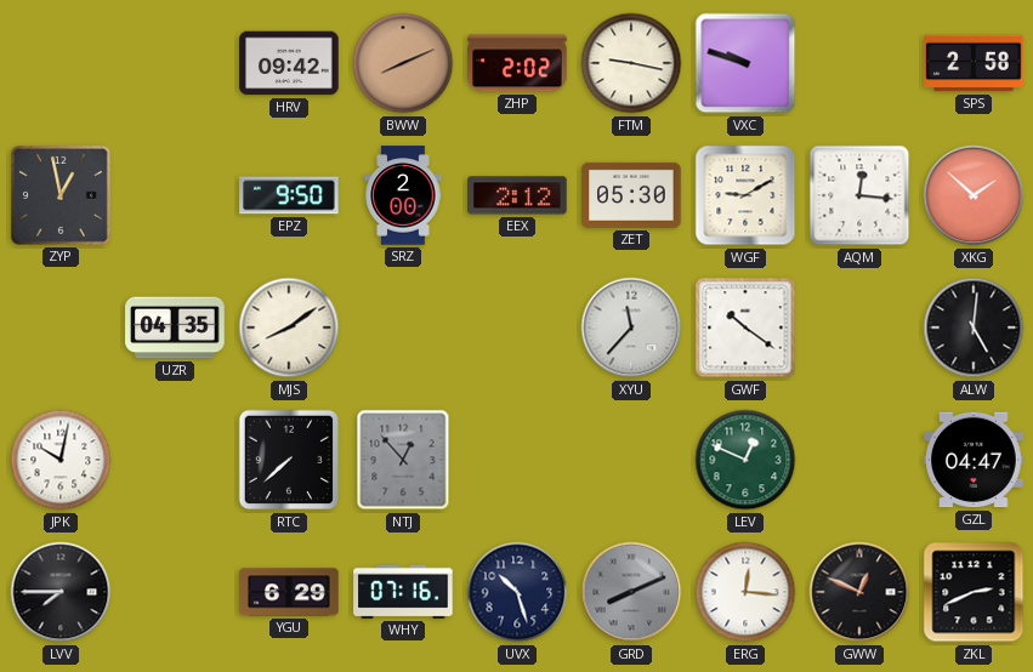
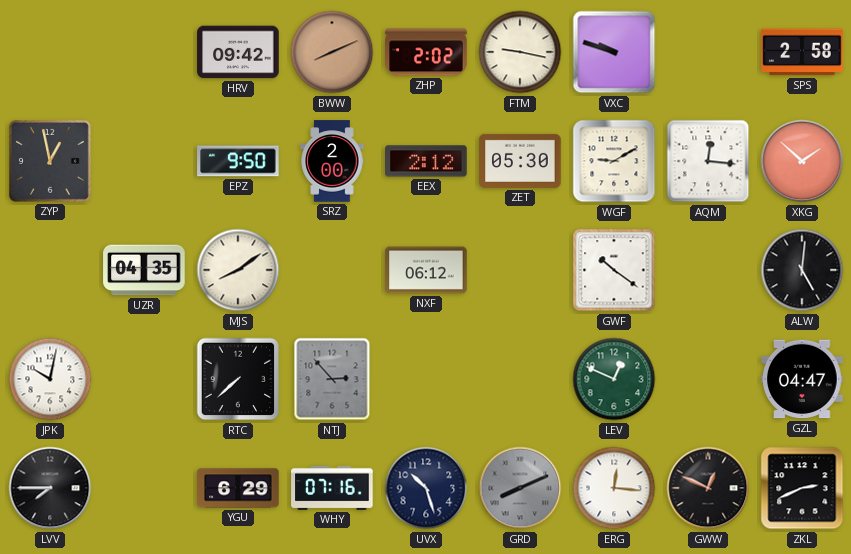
NXF: none -> 06:12 (426, 270)
XYU: 11:37 -> none (631, 328)
NTJ: 12:53 -> 2:53 (332, 379)
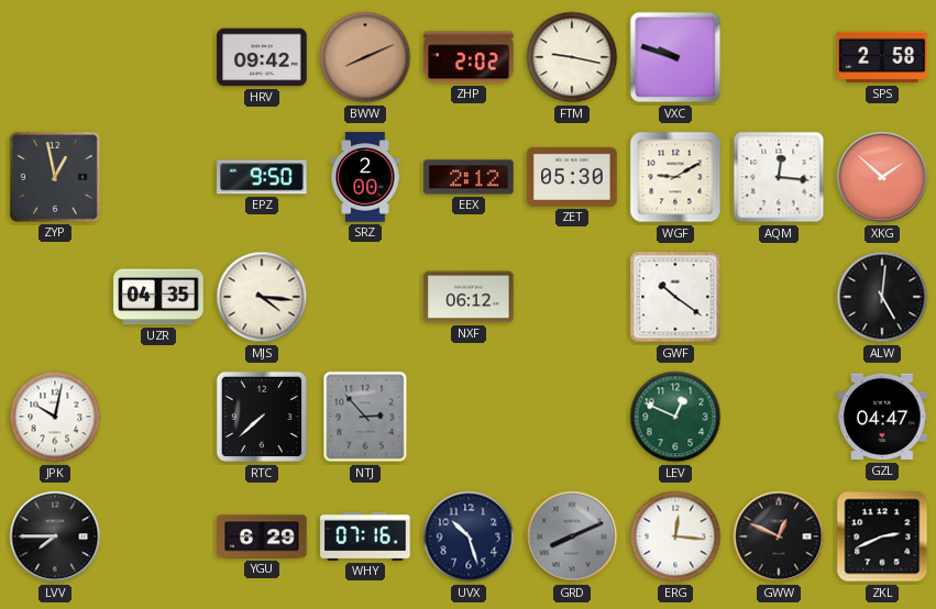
MJS: 8:09 -> 4:16 (262, 297)
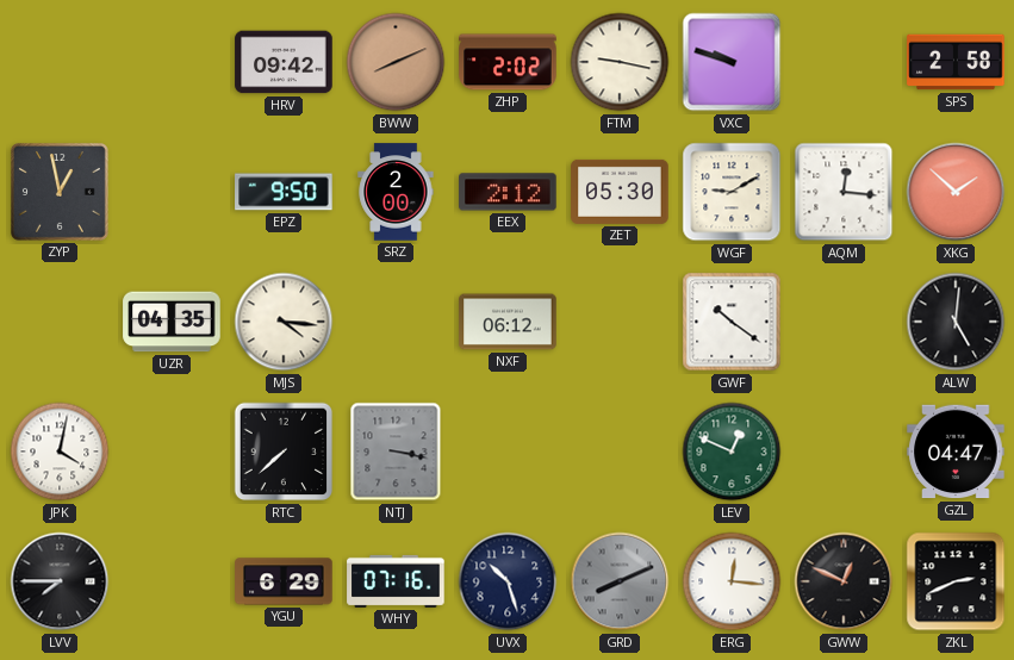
JPK: 10:02 -> 4:02 (60, 452)
NTJ: 2:53 -> 3:17 (396, 452)
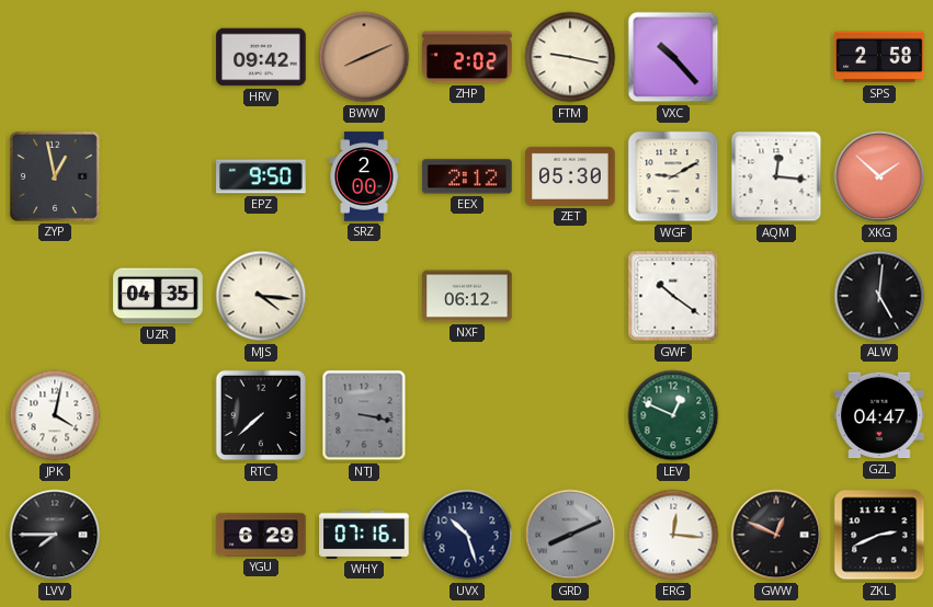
VXC: 9:48 -> 10:23 (673, 57)
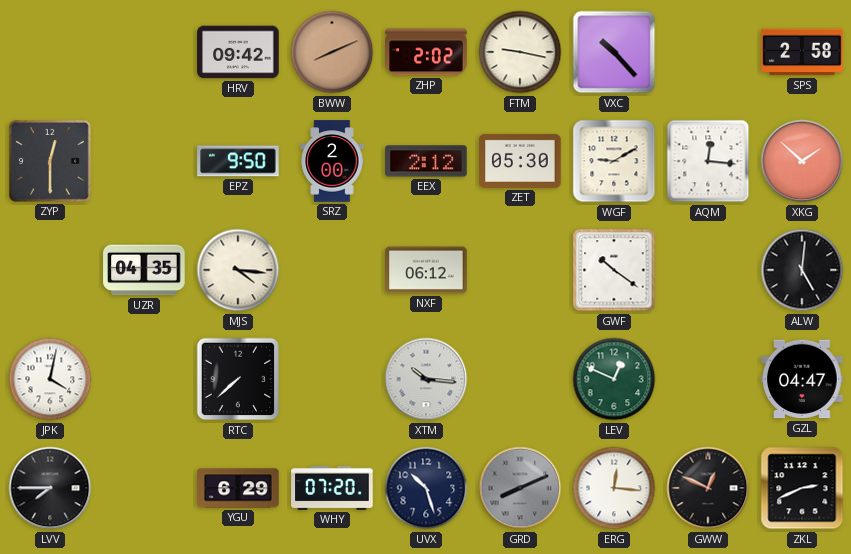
ZYP: 12:58 -> 12:30 (50, 161)
NTJ: 3:17 -> none (364, 415)
XTM: none -> 10:16 (426, 379)
WHY: 07:16 -> 07:20 (332, 488)
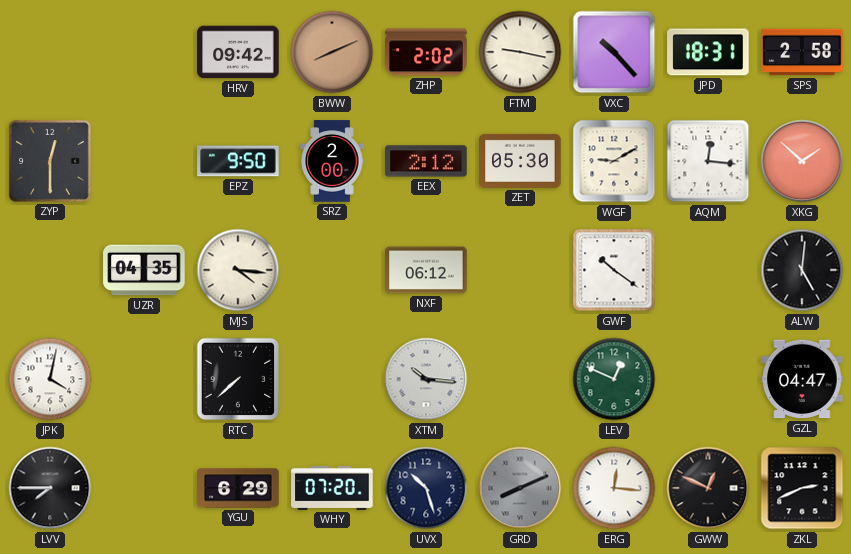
JPD: none -> 18:31 (708, 52)
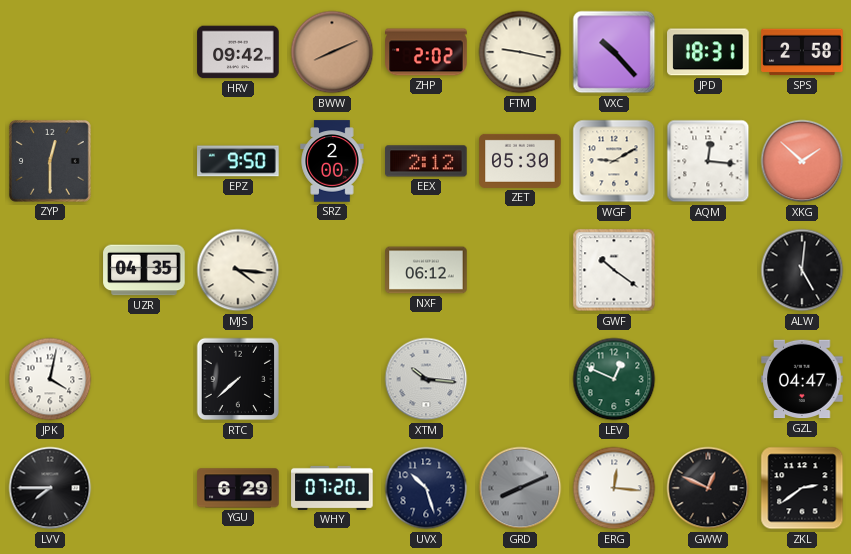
ZKL: 2:41 -> 2:39 (802, 488)
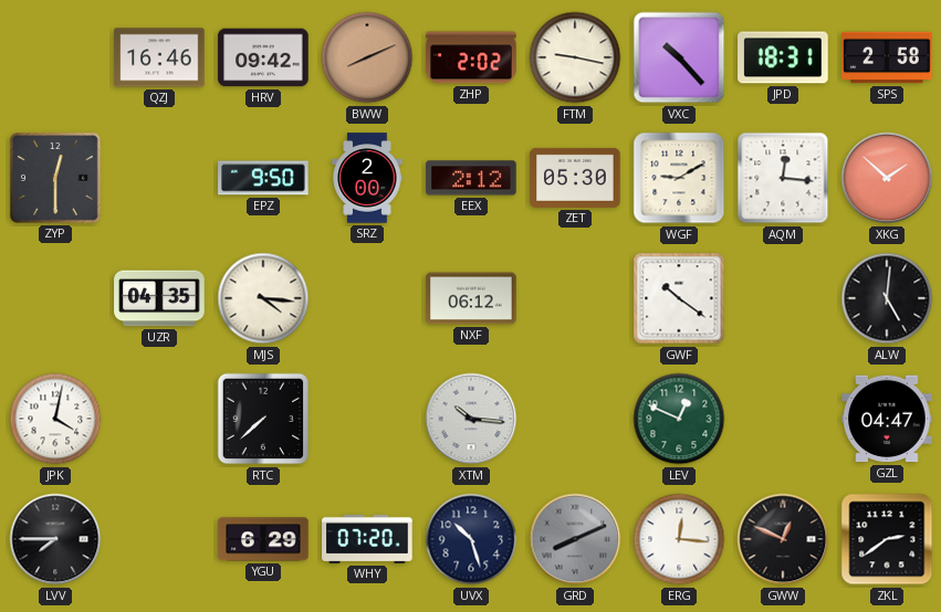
QZJ: none -> 16:46 (159, 57)
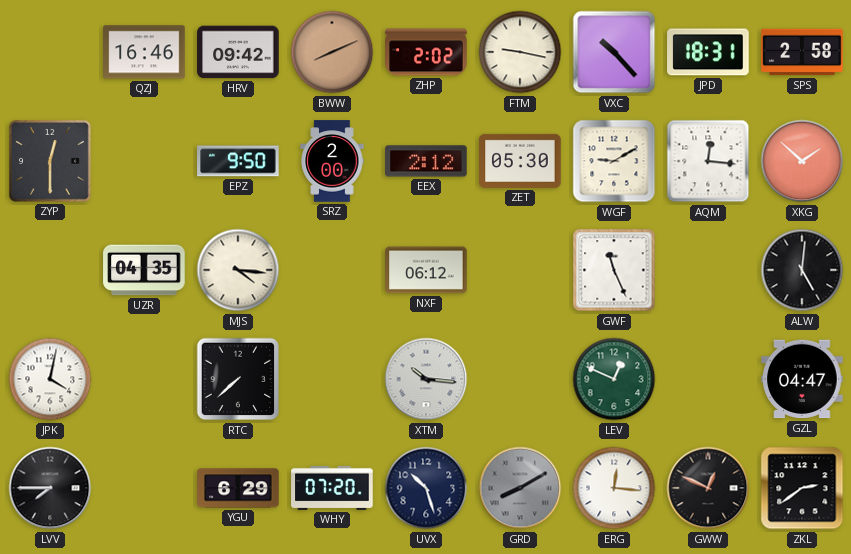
GWF: 10:21 -> 11:26 (614, 270)
GRD: 8:11 -> 8:10 (520, 488)
